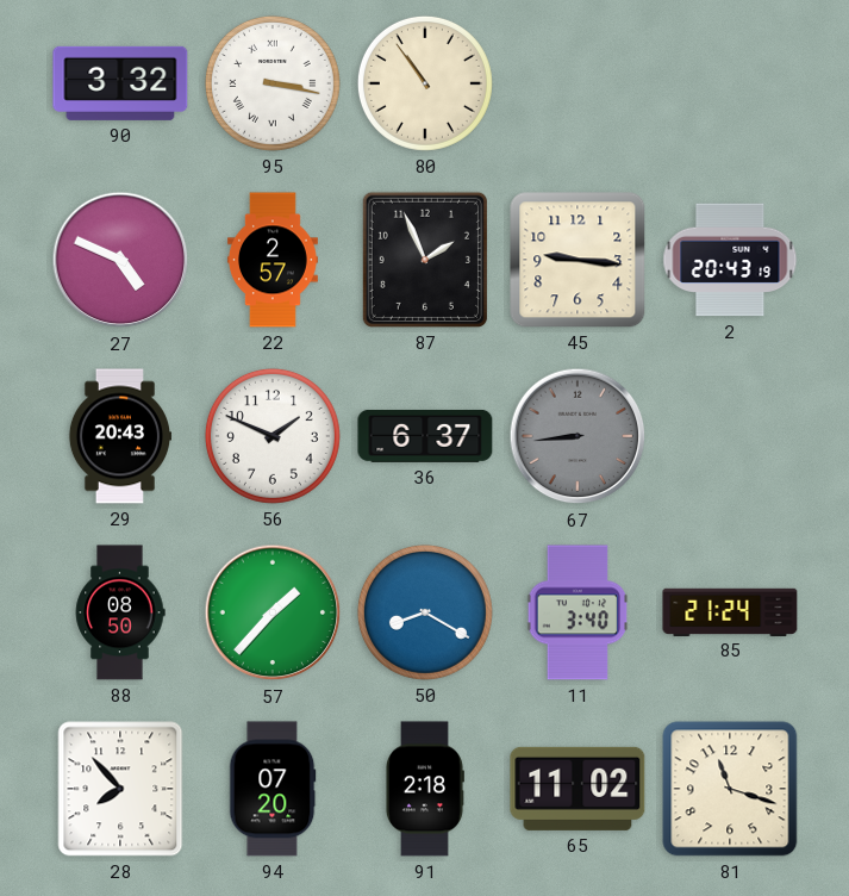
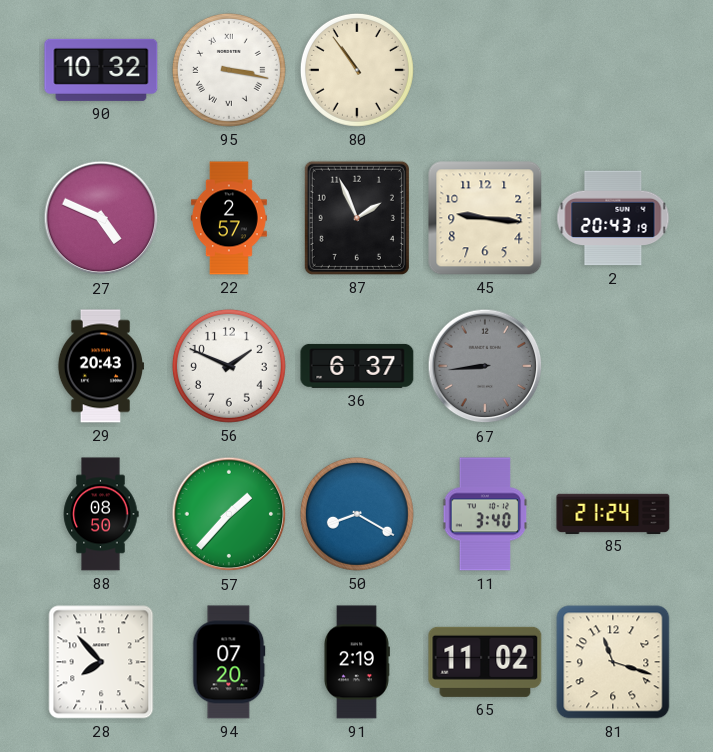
90: 3:32 -> 10:32 (101, 70)
91: 2:18 -> 2:19 (356, 662)
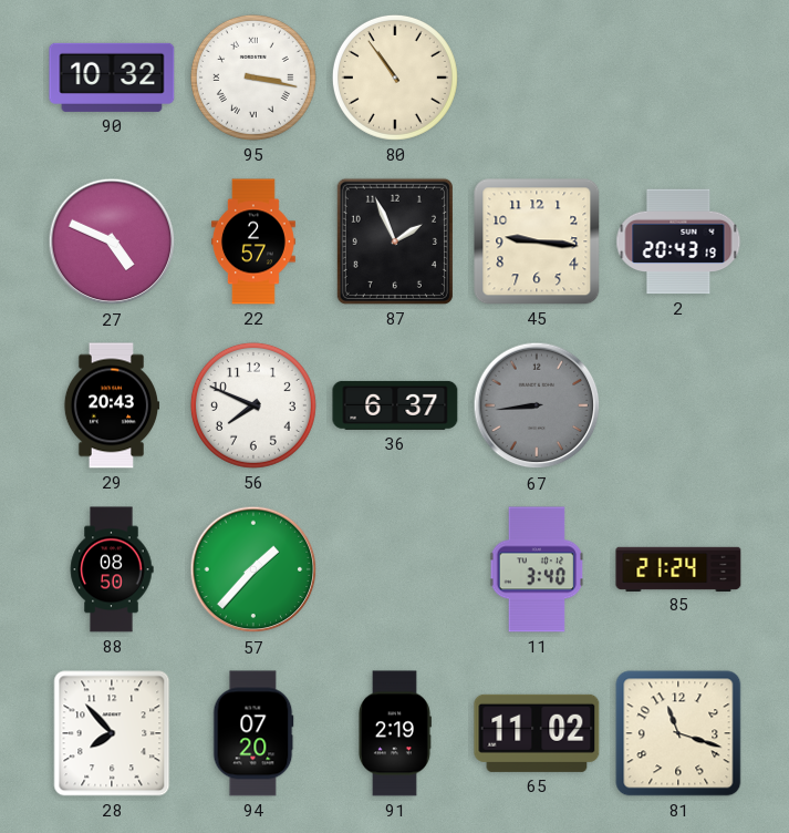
56: 1:49 -> 7:49 (253, 405)
50: 8:20 -> none (357, 514)
